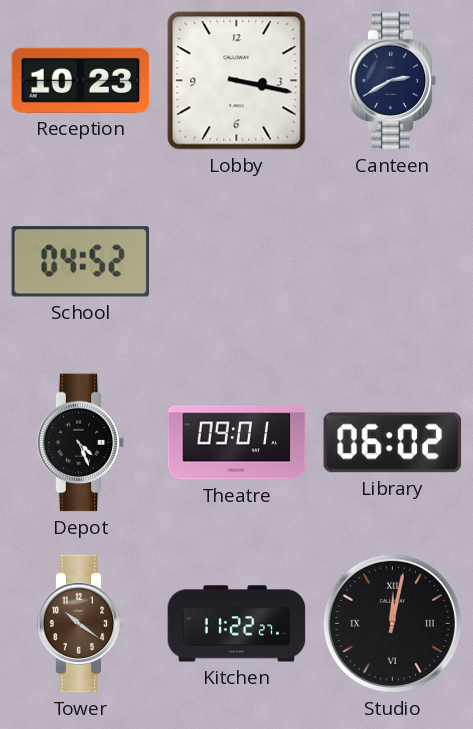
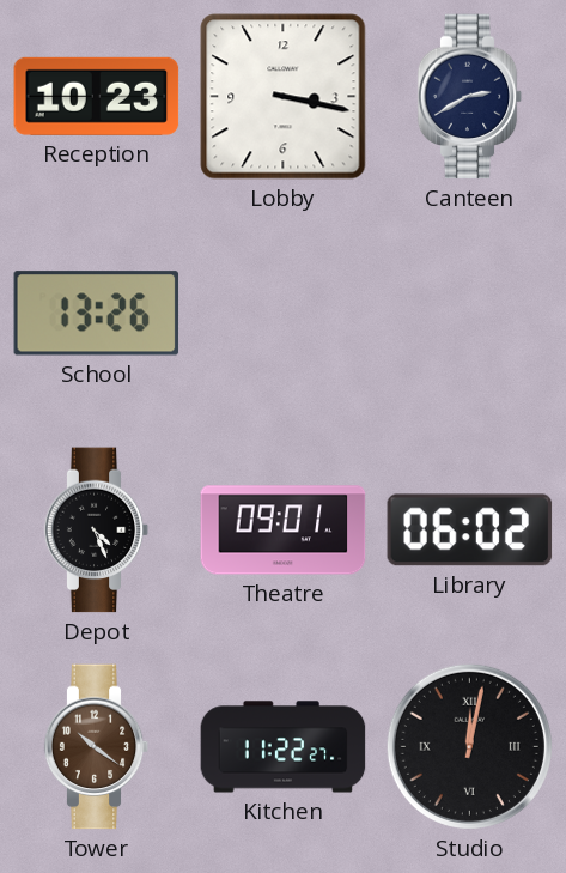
School: 04:52 -> 13:26 (97, 314)
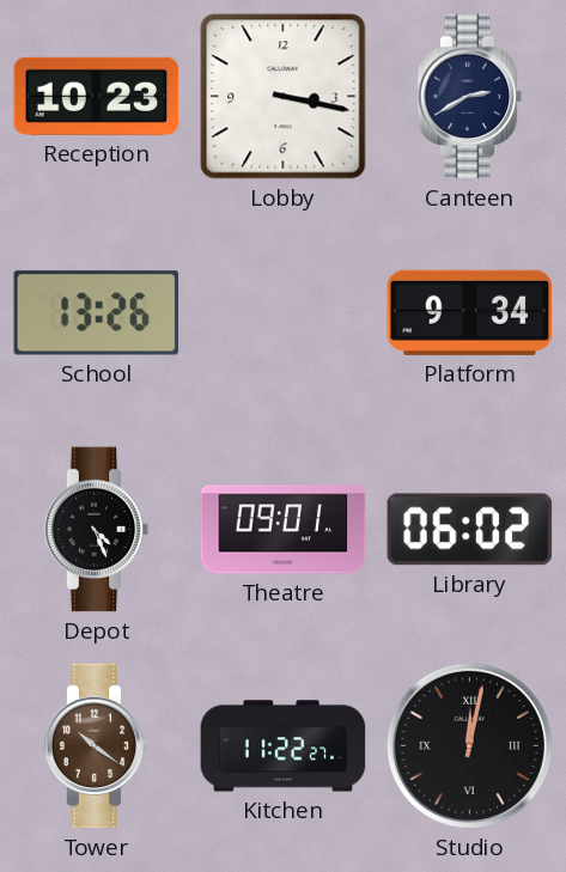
Platform: none -> 9:34 (470, 312)
